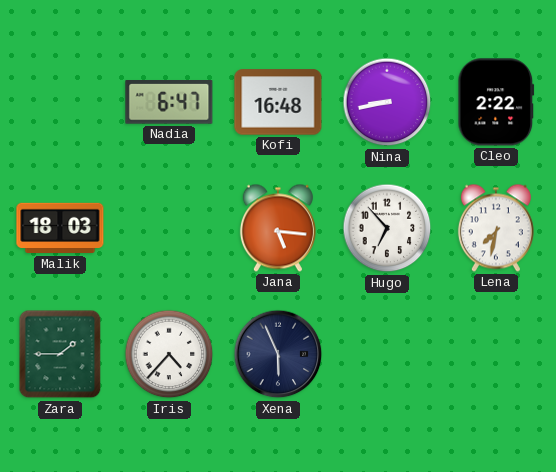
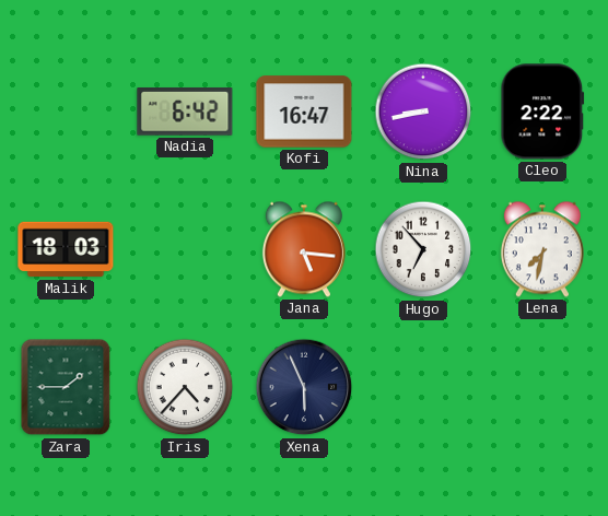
Nadia: 6:47 -> 6:42 (185, 113)
Kofi: 16:48 -> 16:47 (304, 112)
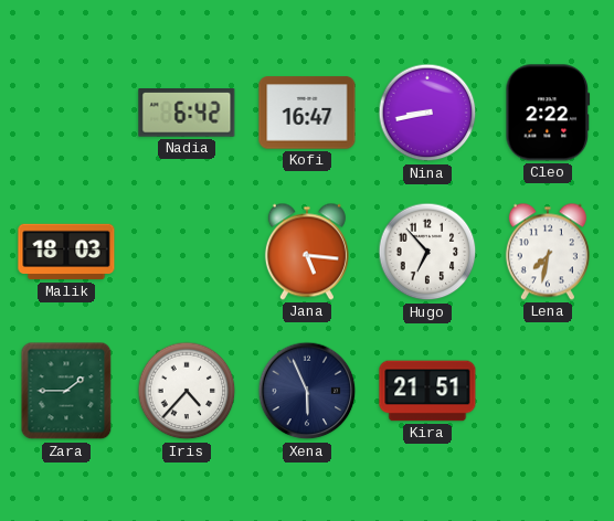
Kira: none -> 21:51 (427, 391)
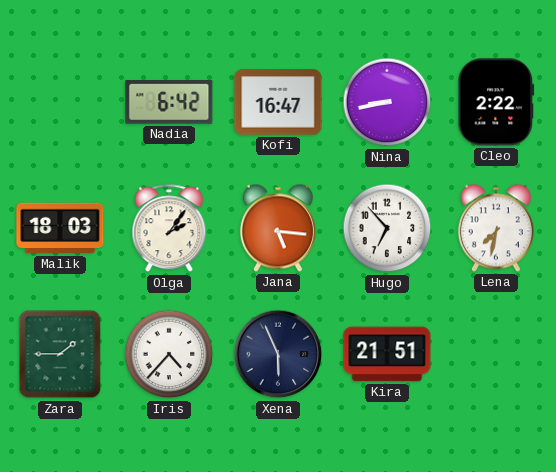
Olga: none -> 2:06 (169, 229)
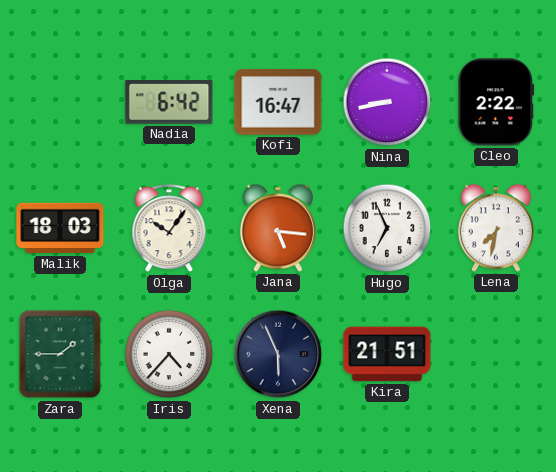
Olga: 2:06 -> 10:06 (169, 229)
Hugo: 6:53 -> 6:56 (387, 228)
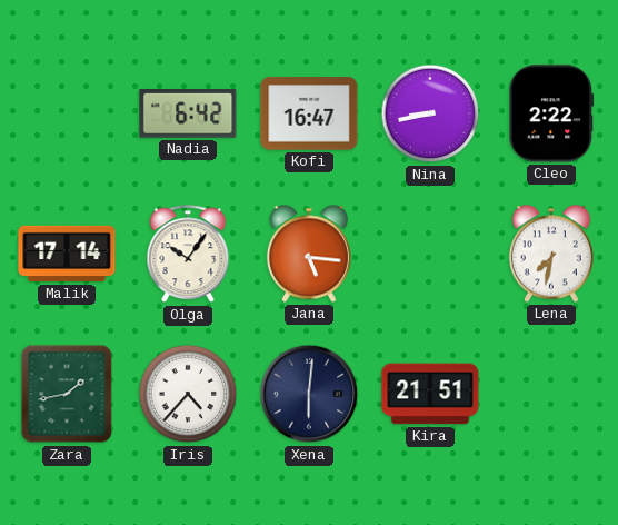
Malik: 18:03 -> 17:14 (67, 254)
Hugo: 6:56 -> none (387, 228)
Zara: 1:45 -> 1:43 (67, 394)
Xena: 5:56 -> 6:01 (309, 394)
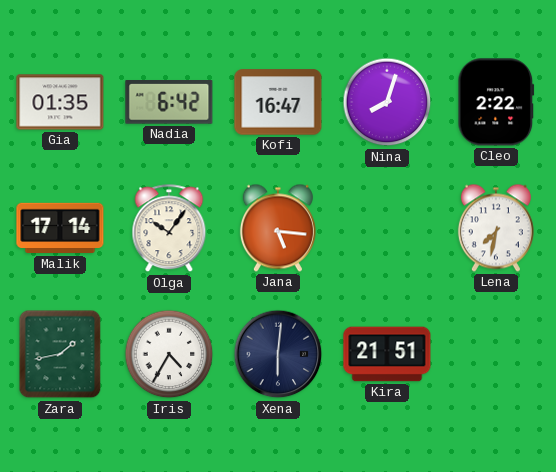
Gia: none -> 01:35 (60, 102)
Nina: 8:43 -> 8:03 (387, 102)
Iris: 4:37 -> 4:35 (169, 354)
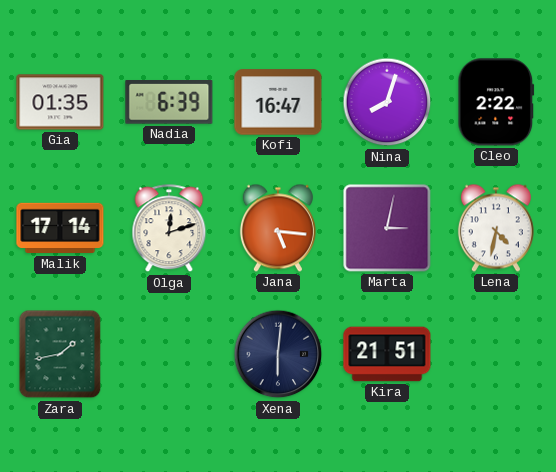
Nadia: 6:42 -> 6:39 (169, 103)
Olga: 10:06 -> 12:12 (169, 229)
Marta: none -> 3:02 (387, 228)
Lena: 7:32 -> 4:32 (496, 228)
Iris: 4:35 -> none (169, 354)
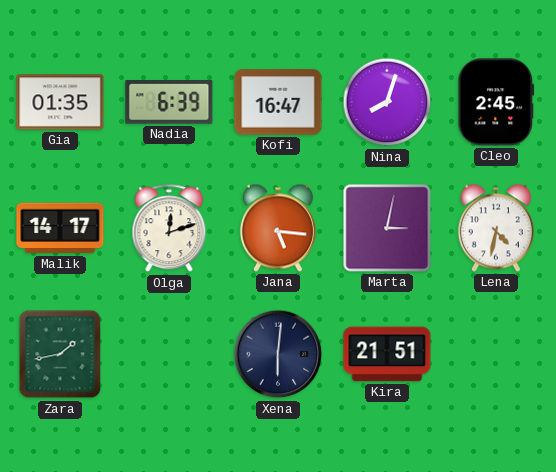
Cleo: 2:22 -> 2:45 (496, 102)
Malik: 17:14 -> 14:17 (60, 228)
